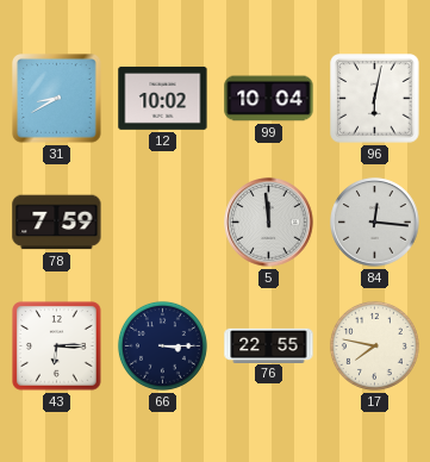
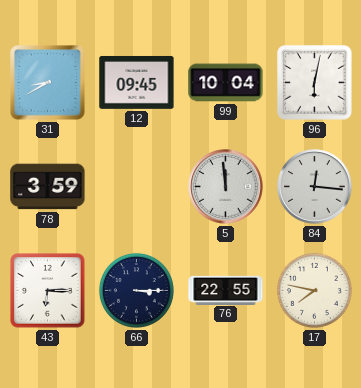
12: 10:02 -> 09:45 (137, 82)
78: 7:59 -> 3:59 (48, 187)
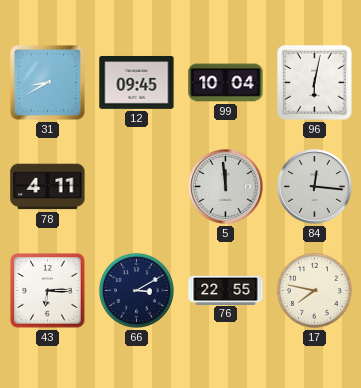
78: 3:59 -> 4:11 (48, 187)
66: 3:15 -> 3:10 (136, 290)
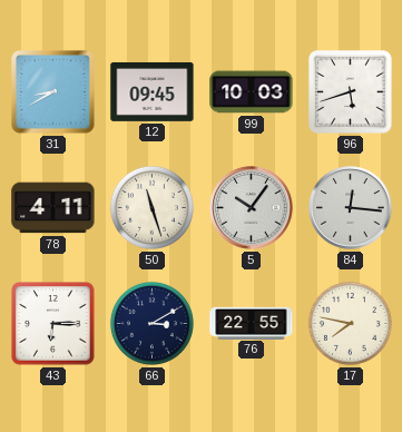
99: 10:04 -> 10:03 (252, 92)
96: 6:02 -> 5:42 (351, 92)
50: none -> 11:27 (151, 207)
5: 11:59 -> 10:06 (252, 208)
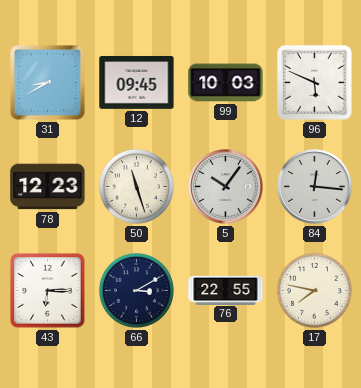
96: 5:42 -> 5:49 (315, 83)
78: 4:11 -> 12:23 (48, 187)
